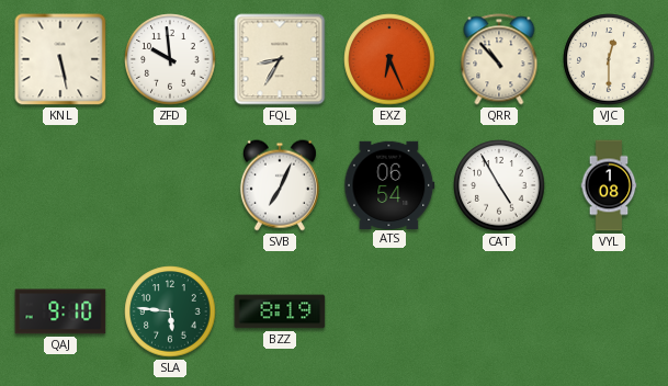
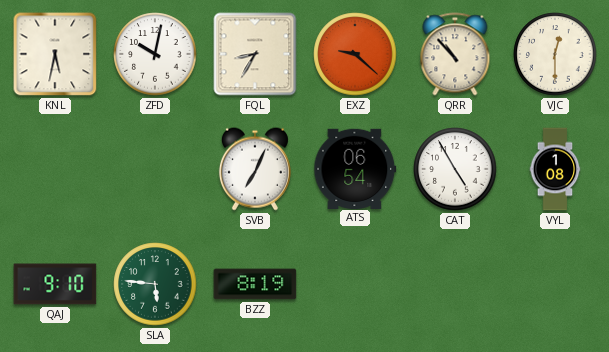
KNL: 5:28 -> 5:32 (55, 54)
ZFD: 9:59 -> 10:02 (155, 54)
EXZ: 6:26 -> 9:22 (355, 54)
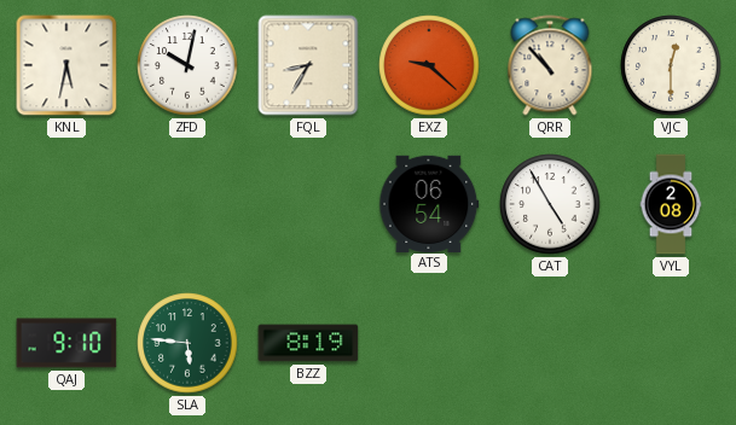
SVB: 7:04 -> none (255, 169)
VYL: 1:08 -> 2:08 (671, 204)
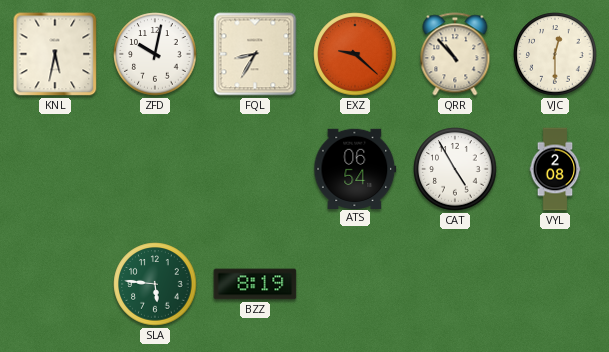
QAJ: 9:10 -> none (66, 343)
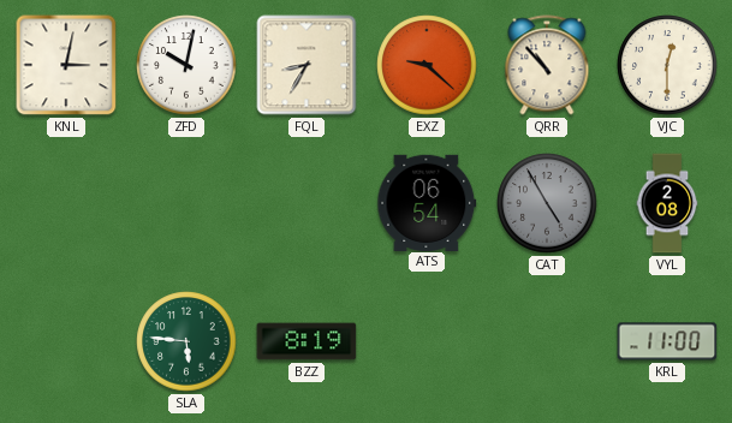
KNL: 5:32 -> 3:02 (66, 65)
CAT dial: white -> grey (547, 203)
KRL: none -> 11:00 (667, 341)
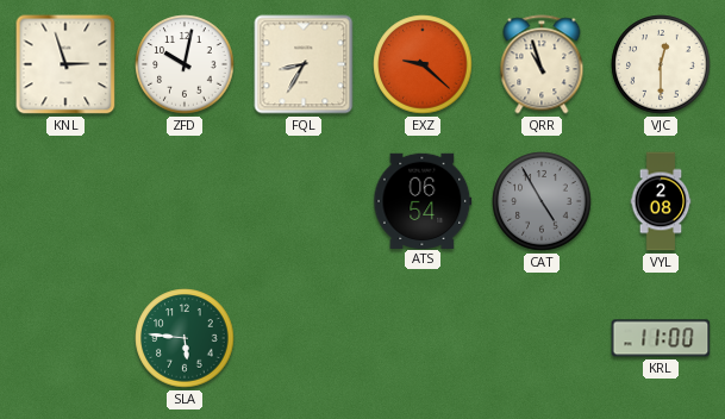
KNL: 3:02 -> 2:57 (65, 64)
QRR: 10:53 -> 10:57 (542, 64)
BZZ: 8:19 -> none (307, 341)
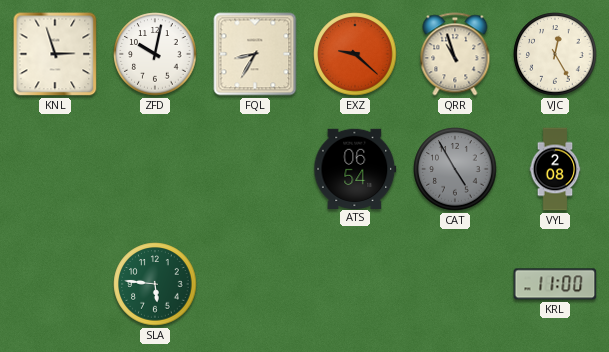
VJC: 12:30 -> 12:25 (555, 54)
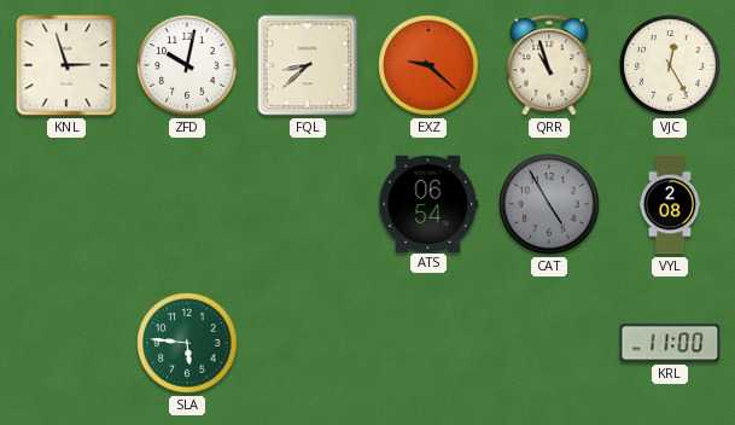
FQL: 8:35 -> 8:38 (308, 65)
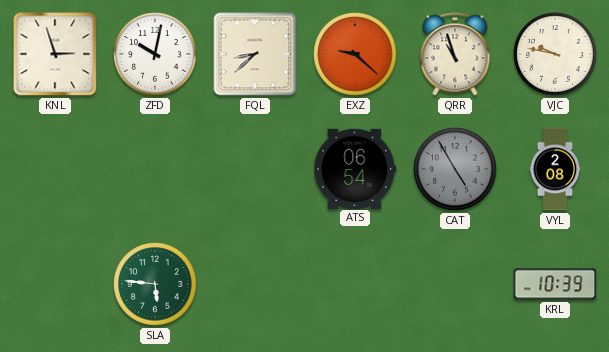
VJC: 12:25 -> 9:47 (555, 54)
KRL: 11:00 -> 10:39 (555, 284)
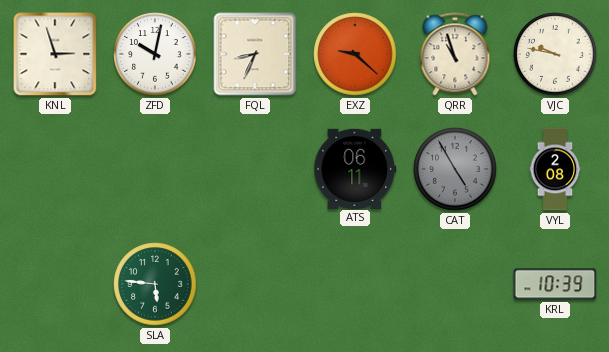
FQL: 8:38 -> 8:34 (255, 54)
ATS: 06:54 -> 06:11 (355, 168)
